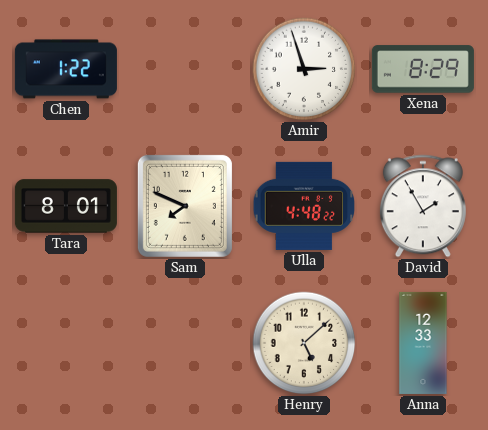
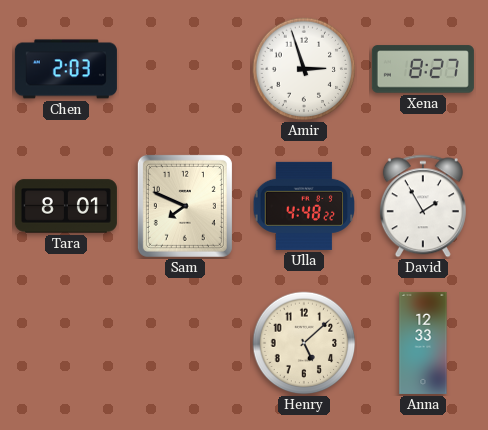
Chen: 1:22 -> 2:03 (66, 69)
Xena: 8:29 -> 8:27 (423, 69)
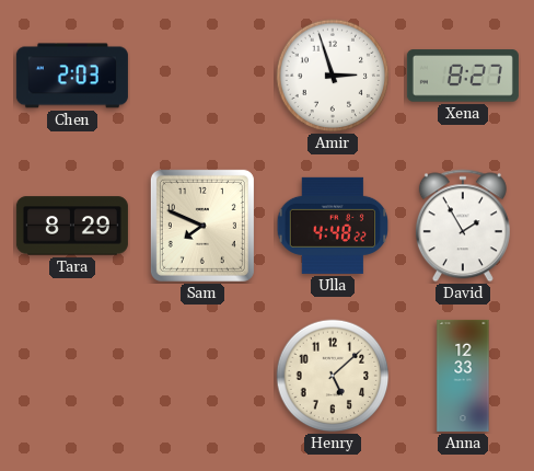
Tara: 8:01 -> 8:29 (72, 226)
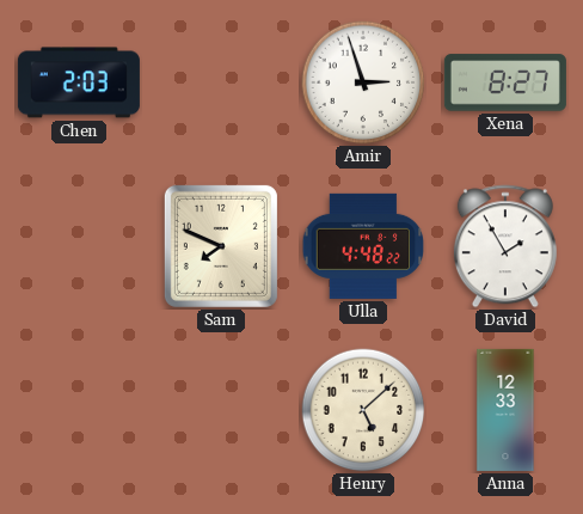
Tara: 8:29 -> none (72, 226)
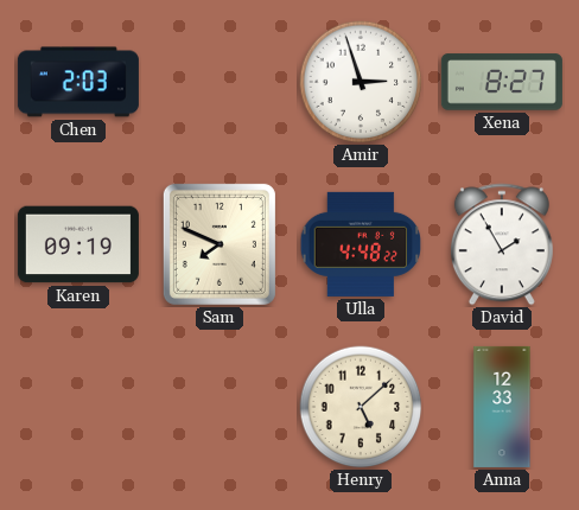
Karen: none -> 09:19 (78, 244)
